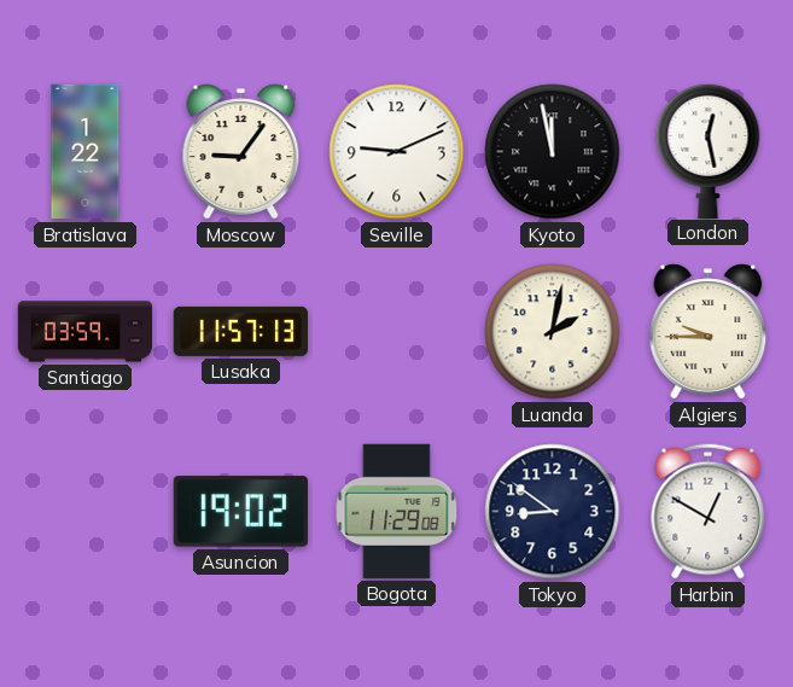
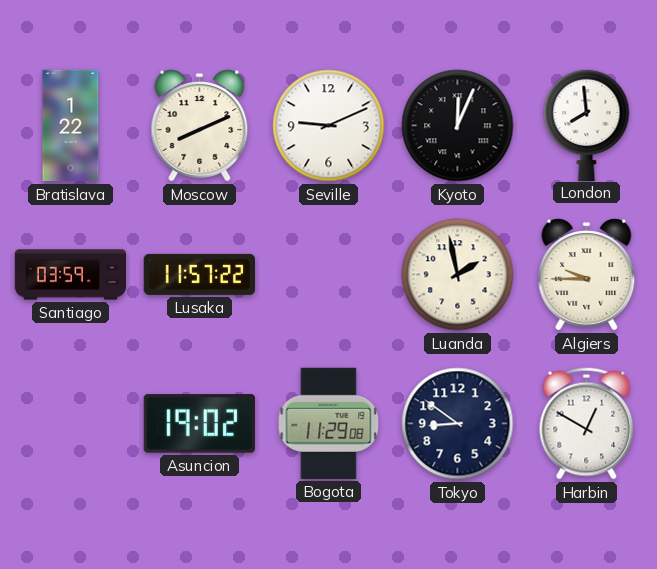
Moscow: 9:06 -> 8:11 (200, 126)
Kyoto: 11:58 -> 12:04 (458, 126)
London: 12:28 -> 7:59 (587, 124)
Lusaka: 11:57:13 -> 11:57:22 (199, 274)
Luanda: 2:02 -> 1:58 (458, 275)
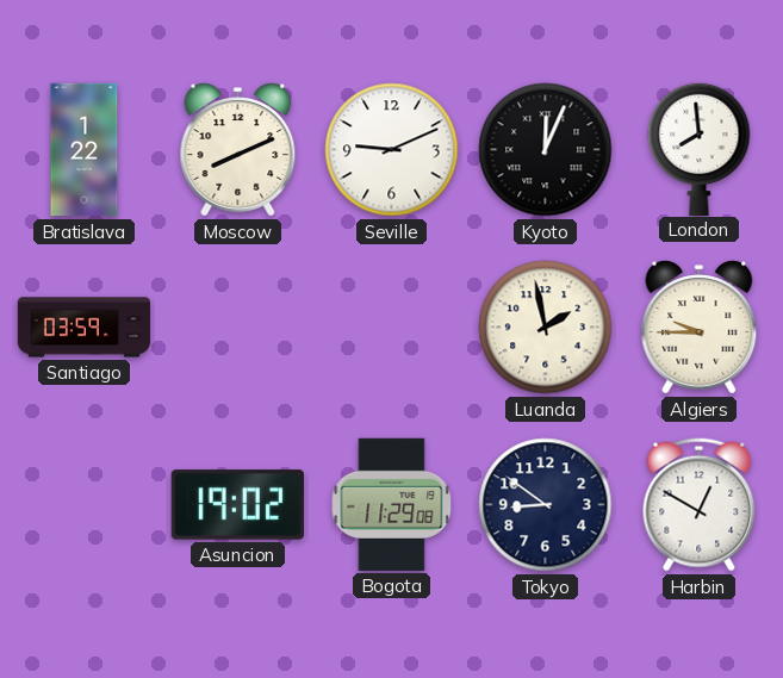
Lusaka: 11:57 -> none (199, 274)
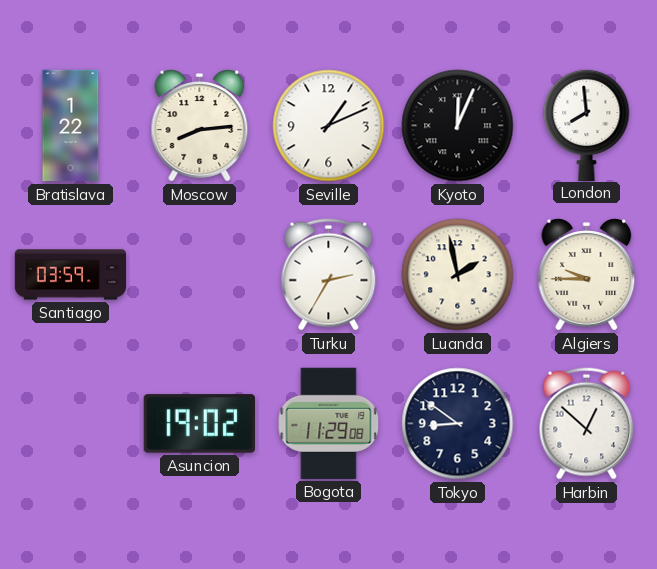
Moscow: 8:11 -> 8:14 (200, 126)
Seville: 9:11 -> 1:11 (329, 126)
Turku: none -> 2:35 (329, 275)
Harbin: 12:50 -> 12:52 (587, 424)
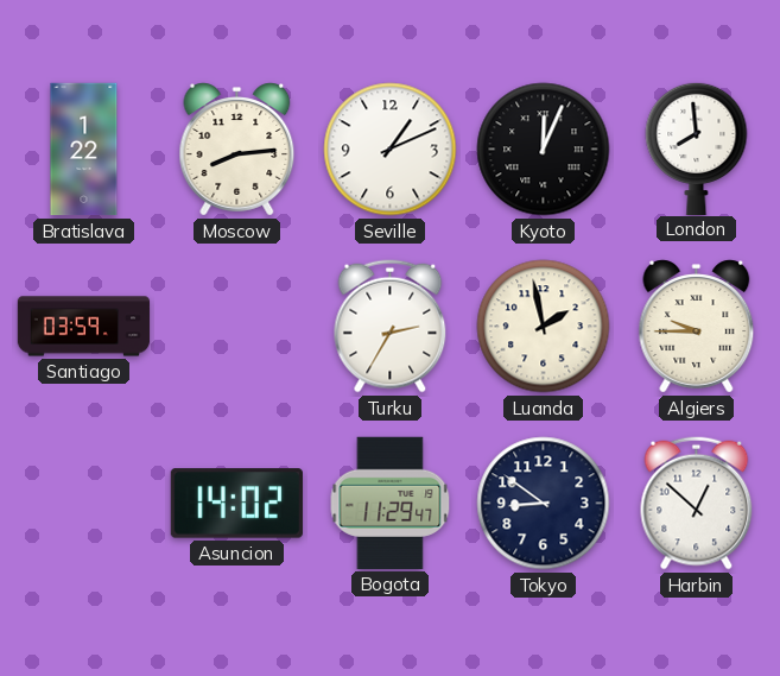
Asuncion: 19:02 -> 14:02 (236, 504)
Bogota: 11:29:08 -> 11:29:47 (391, 503)
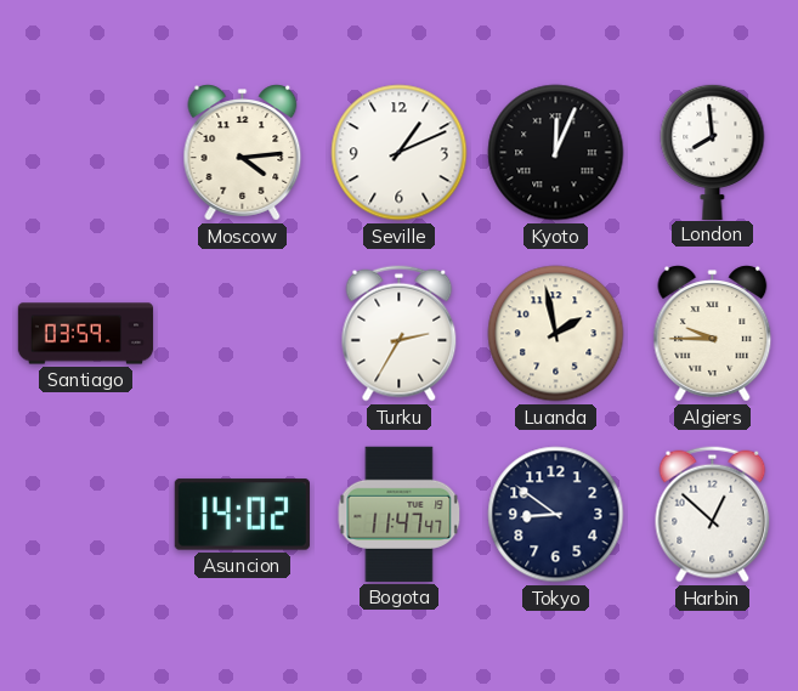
Bratislava: 1:22 -> none (84, 150)
Moscow: 8:14 -> 4:14 (243, 153)
Bogota: 11:29 -> 11:47 (400, 514)
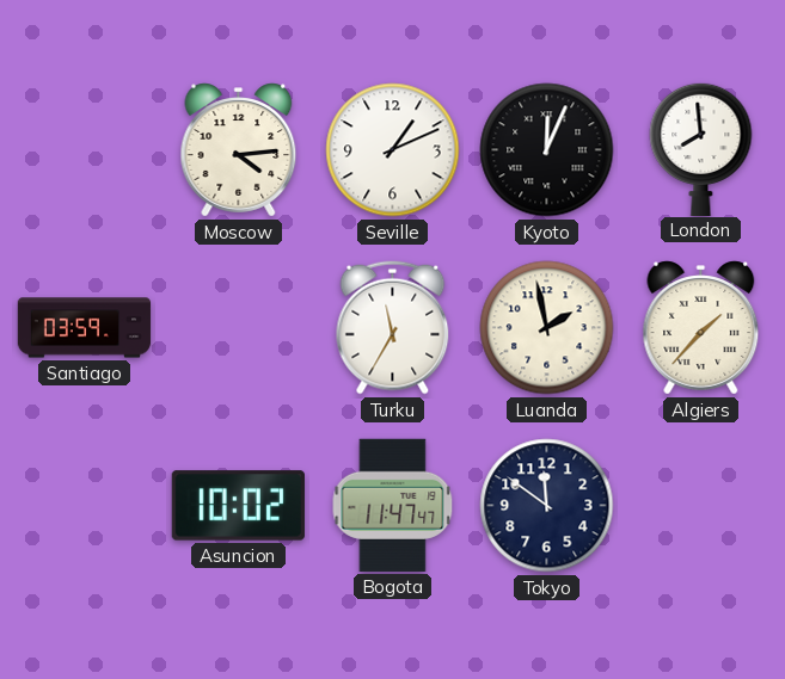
Turku: 2:35 -> 11:35 (393, 328)
Algiers: 9:45 -> 1:37 (701, 328)
Asuncion: 14:02 -> 10:02 (238, 506)
Tokyo: 8:51 -> 11:51 (547, 506)
Harbin: 12:52 -> none (713, 515)
